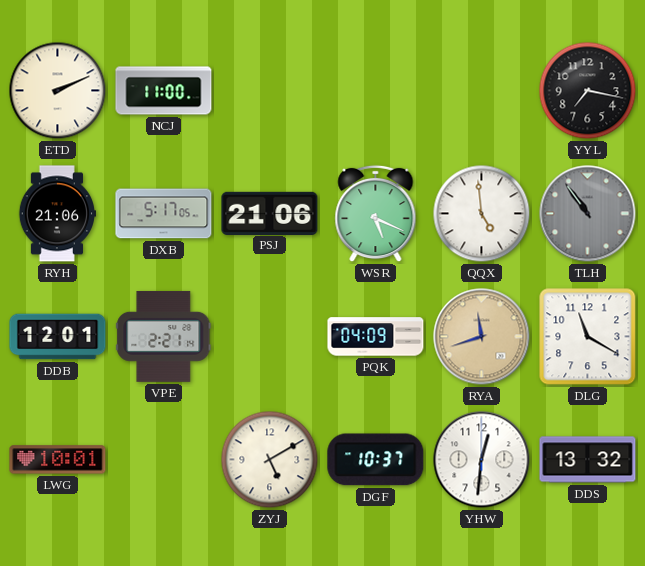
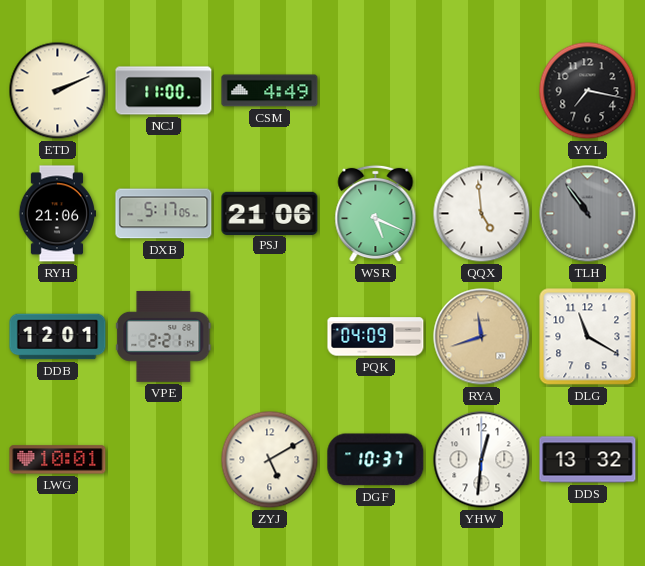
CSM: none -> 4:49 (270, 91)
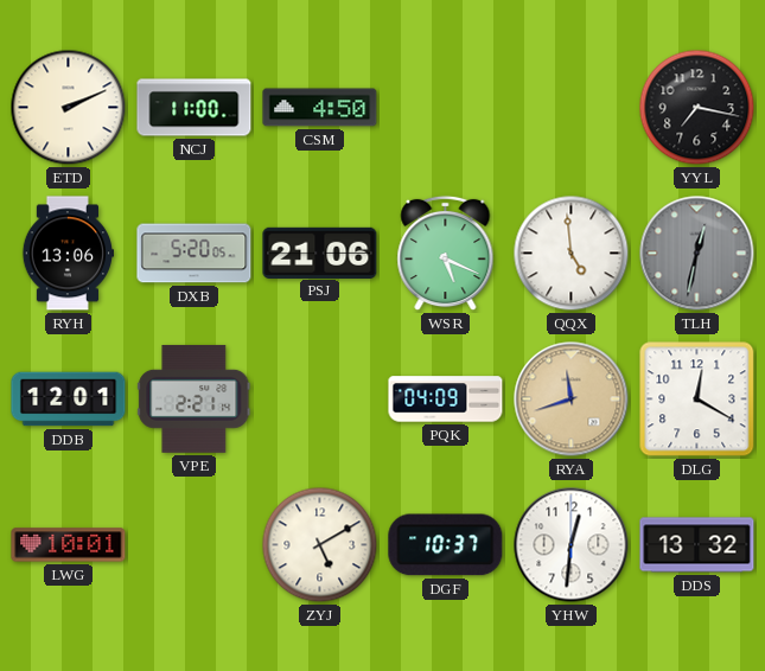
CSM: 4:49 -> 4:50 (320, 108)
RYH: 21:06 -> 13:06 (66, 254)
DXB: 5:17 -> 5:20 (195, 254)
TLH: 10:54 -> 12:32 (697, 254)
DLG: 11:20 -> 12:20 (697, 400)
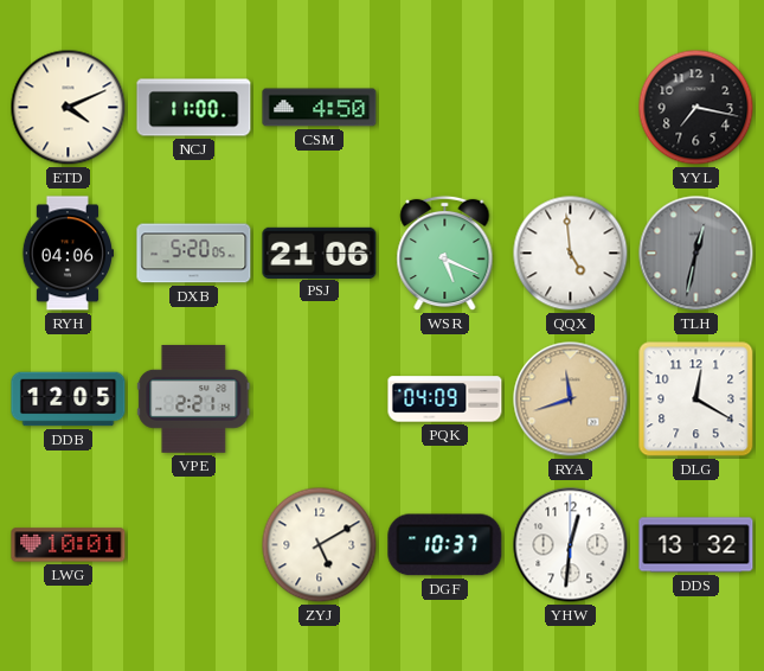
ETD: 2:11 -> 4:11 (69, 108)
RYH: 13:06 -> 04:06 (66, 254)
DDB: 12:01 -> 12:05 (69, 400)
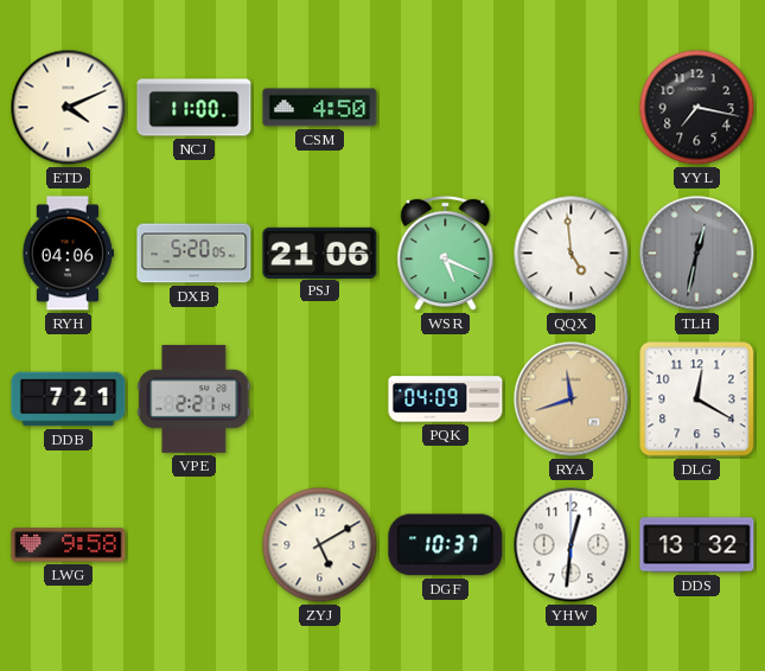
DDB: 12:05 -> 7:21 (69, 400)
LWG: 10:01 -> 9:58 (69, 545)
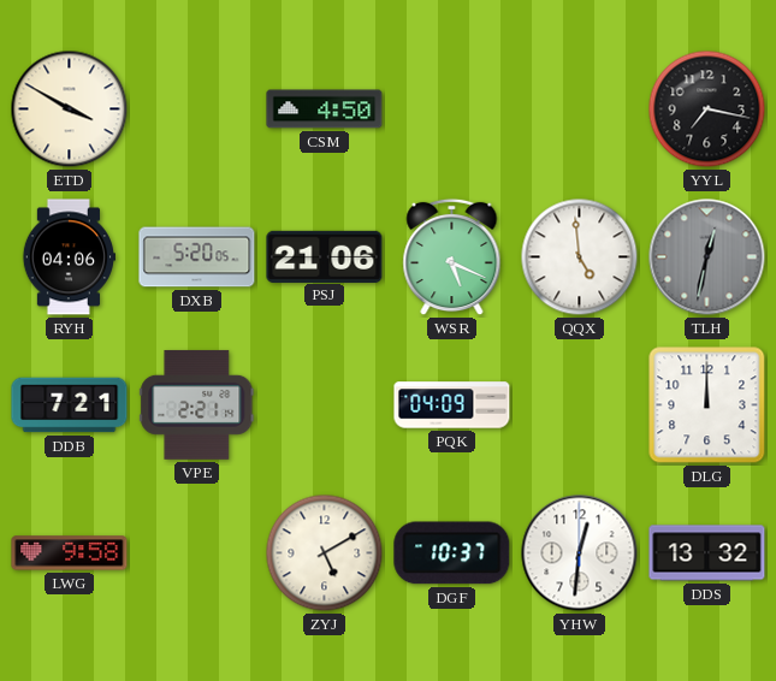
ETD: 4:11 -> 3:50 (70, 109)
NCJ: 11:00 -> none (195, 108)
RYA: 11:42 -> none (572, 400)
DLG: 12:20 -> 12:00 (707, 405)
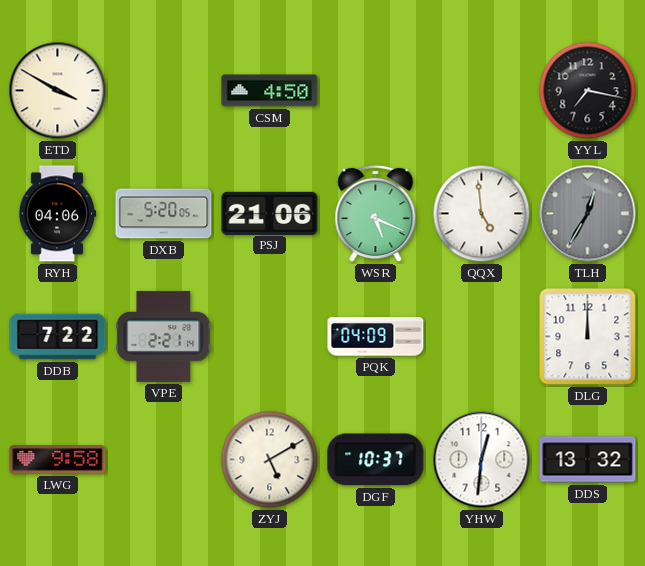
TLH: 12:32 -> 12:35 (588, 214)
DDB: 7:21 -> 7:22 (58, 337)
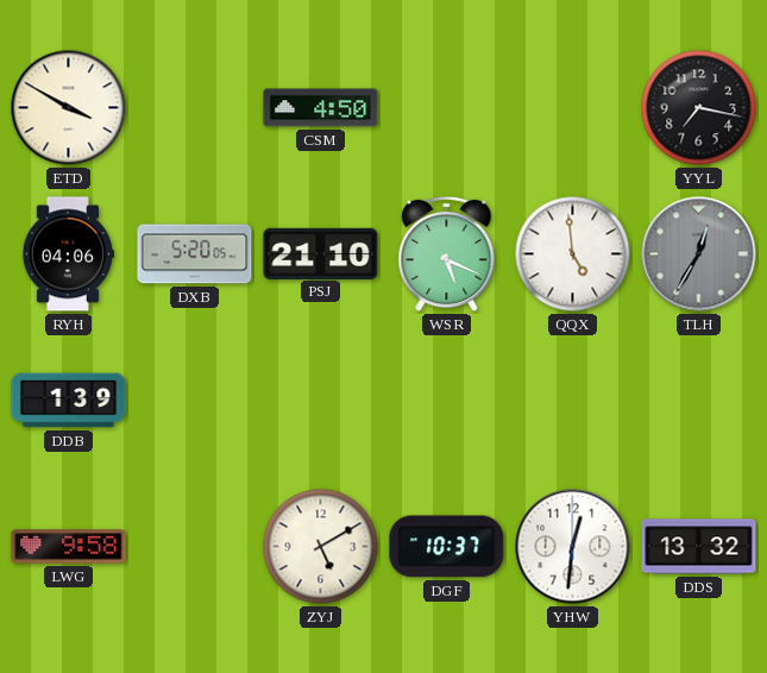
PSJ: 21:06 -> 21:10 (321, 253)
DDB: 7:22 -> 1:39 (69, 401)
VPE: 2:21 -> none (164, 336)
PQK: 04:09 -> none (376, 337)
DLG: 12:00 -> none (588, 337)
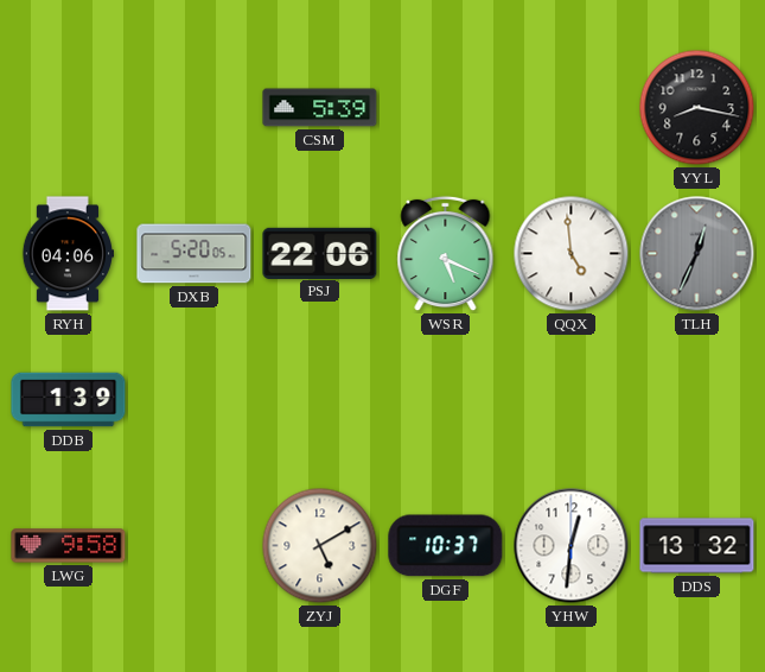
ETD: 3:50 -> none (69, 108)
CSM: 4:50 -> 5:39 (320, 108)
YYL: 7:17 -> 8:17 (697, 108)
PSJ: 21:10 -> 22:06 (320, 253)
TLH: 12:35 -> 12:34 (697, 254)
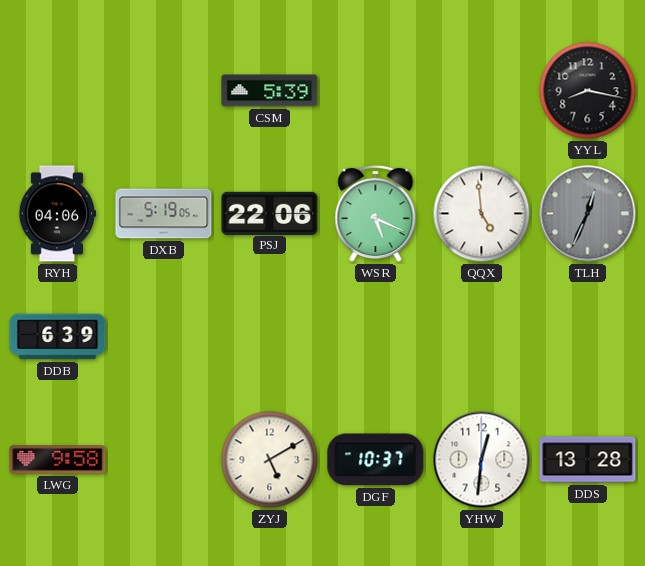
DXB: 5:20 -> 5:19 (164, 214)
DDB: 1:39 -> 6:39 (58, 337)
DDS: 13:32 -> 13:28 (588, 460)
